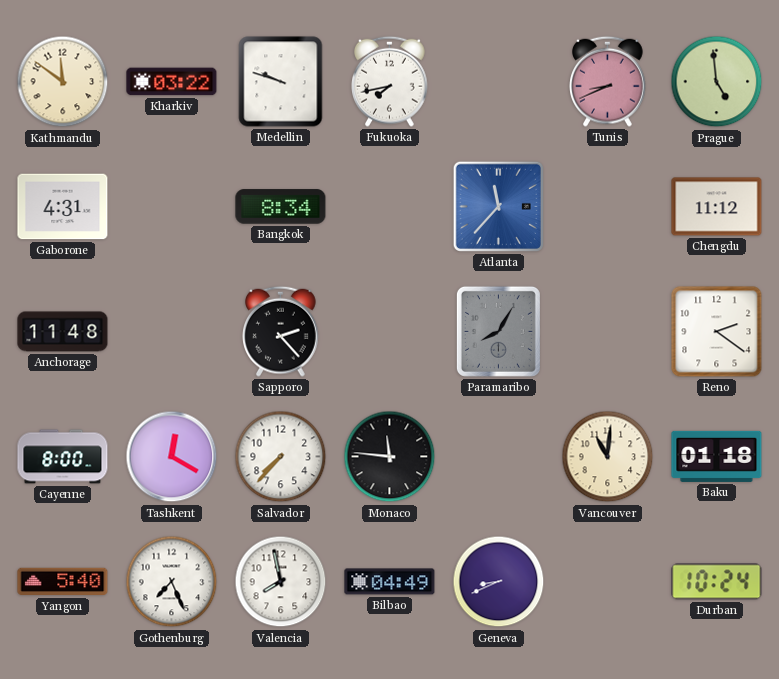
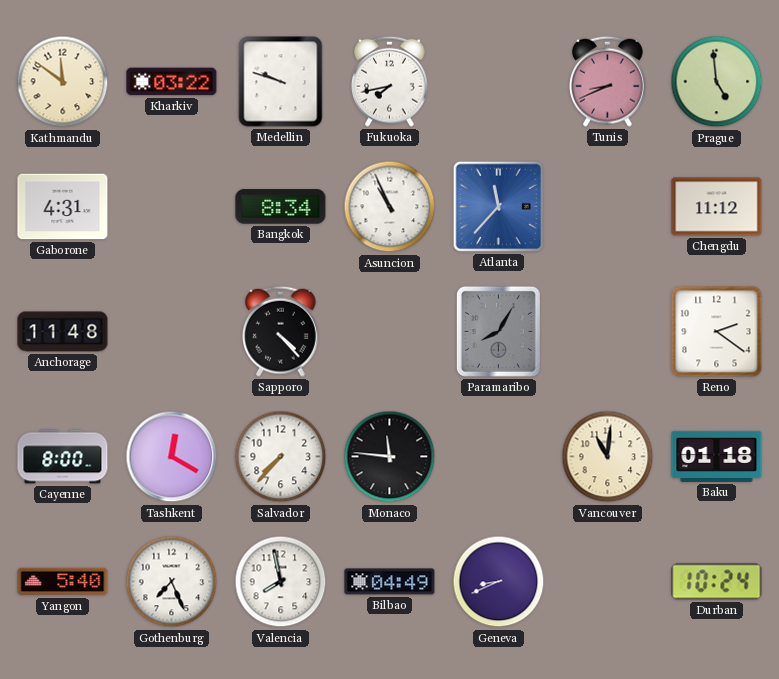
Asuncion: none -> 10:56 (390, 207)
Sapporo: 2:23 -> 4:23 (281, 331)
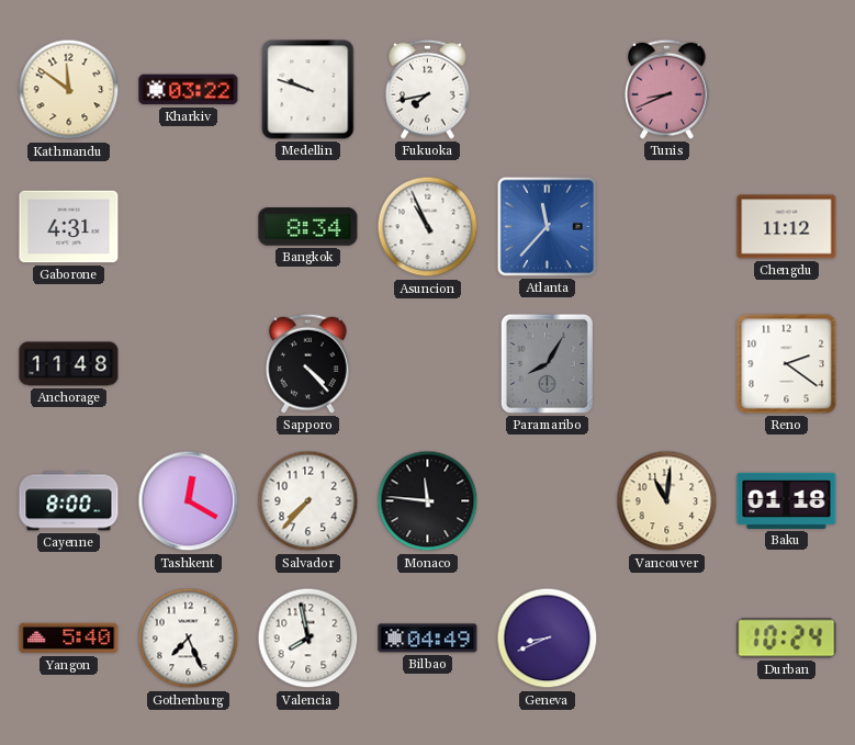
Prague: 4:59 -> none (717, 82)
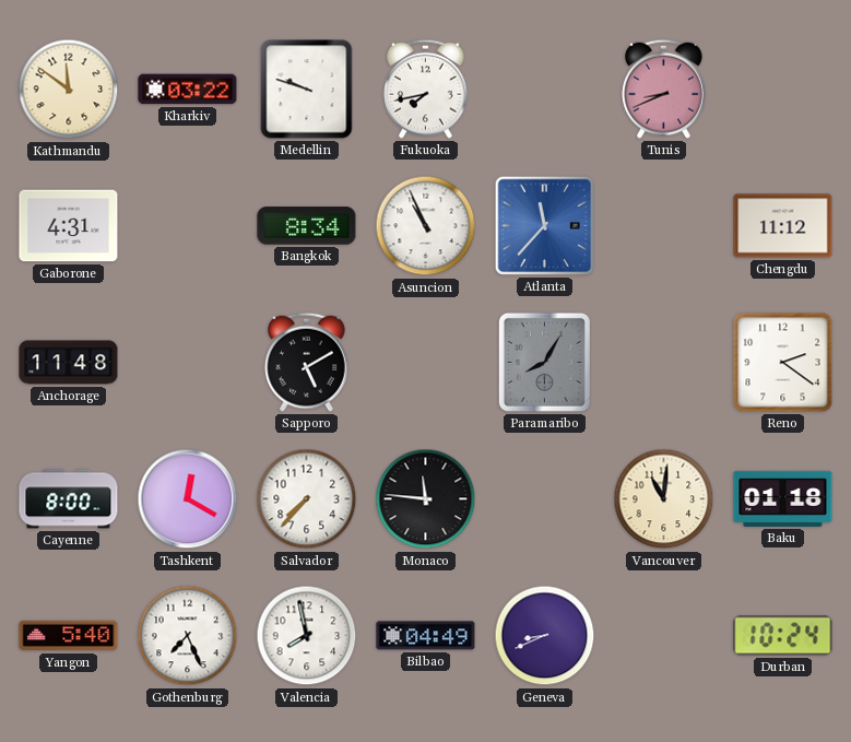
Sapporo: 4:23 -> 5:10 (307, 362)
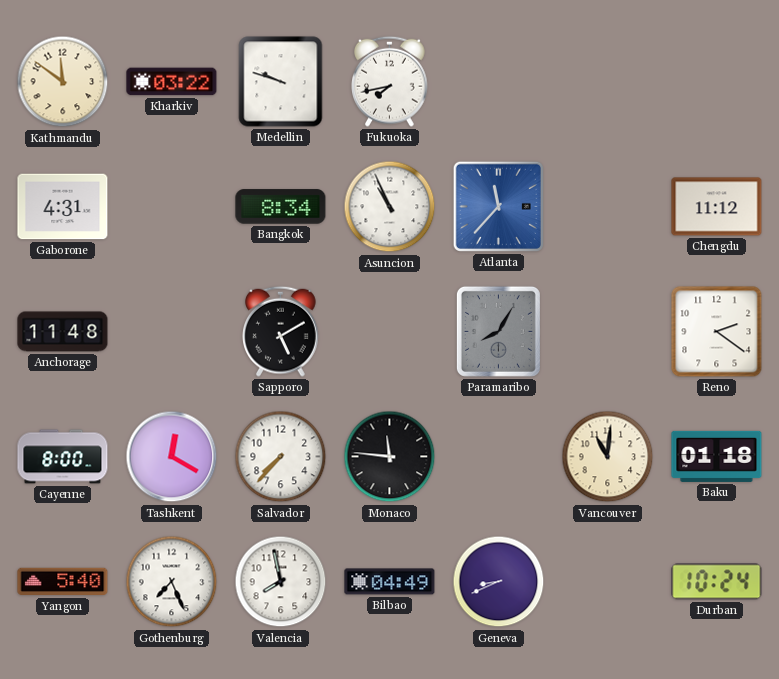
Tunis: 8:41 -> none (664, 89)
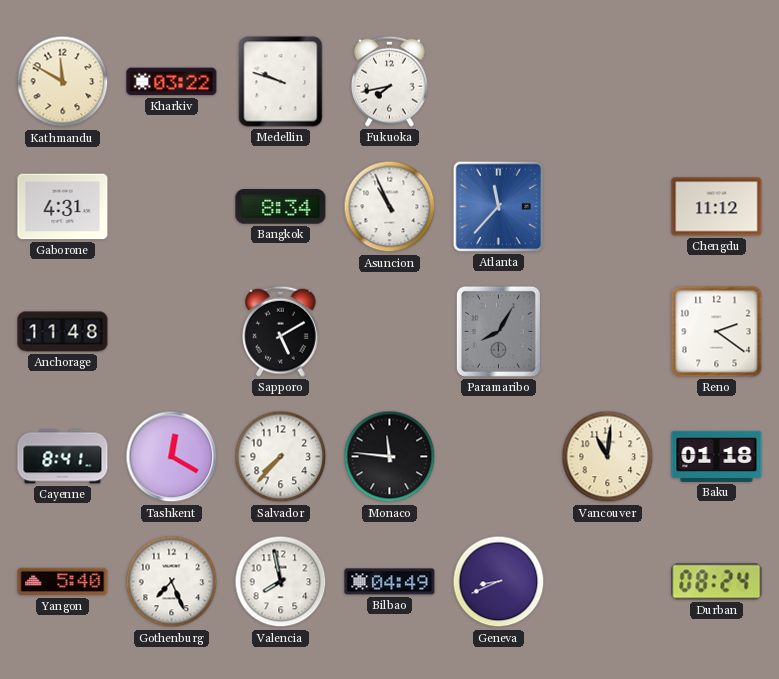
Kathmandu: 11:51 -> 11:50 (63, 82)
Cayenne: 8:00 -> 8:41 (63, 457)
Durban: 10:24 -> 08:24 (717, 582)
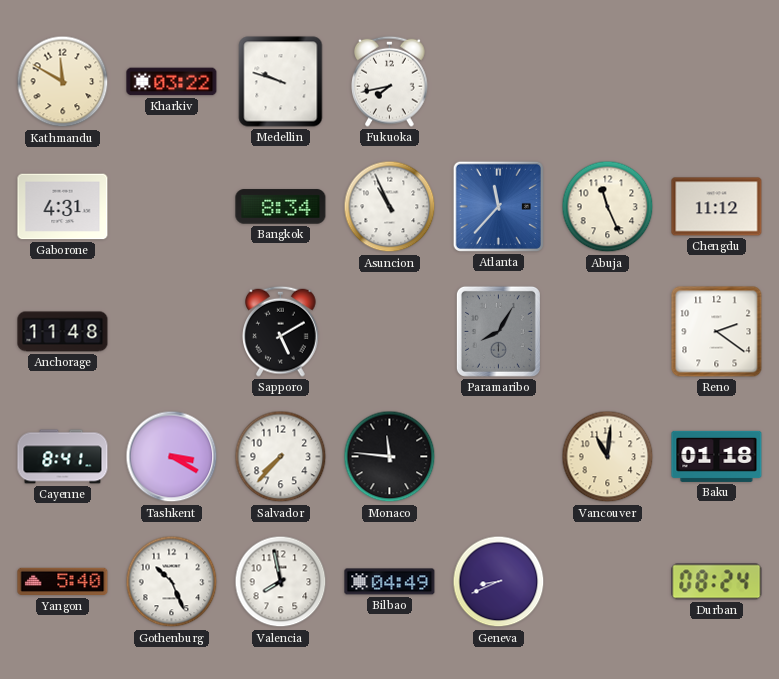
Abuja: none -> 11:26 (608, 207)
Tashkent: 12:20 -> 3:20 (172, 457)
Gothenburg: 7:26 -> 10:26 (172, 582)
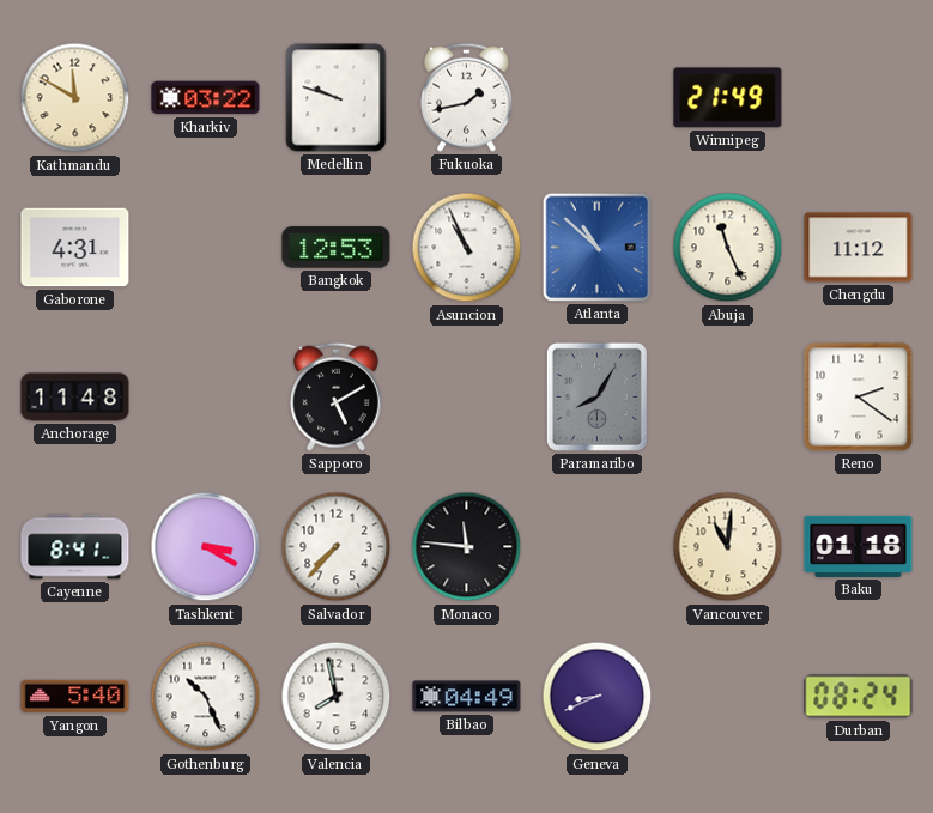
Fukuoka: 7:43 -> 1:43 (467, 97)
Winnipeg: none -> 21:49 (728, 98)
Bangkok: 8:34 -> 12:53 (337, 248)
Atlanta: 11:37 -> 10:52 (596, 247)
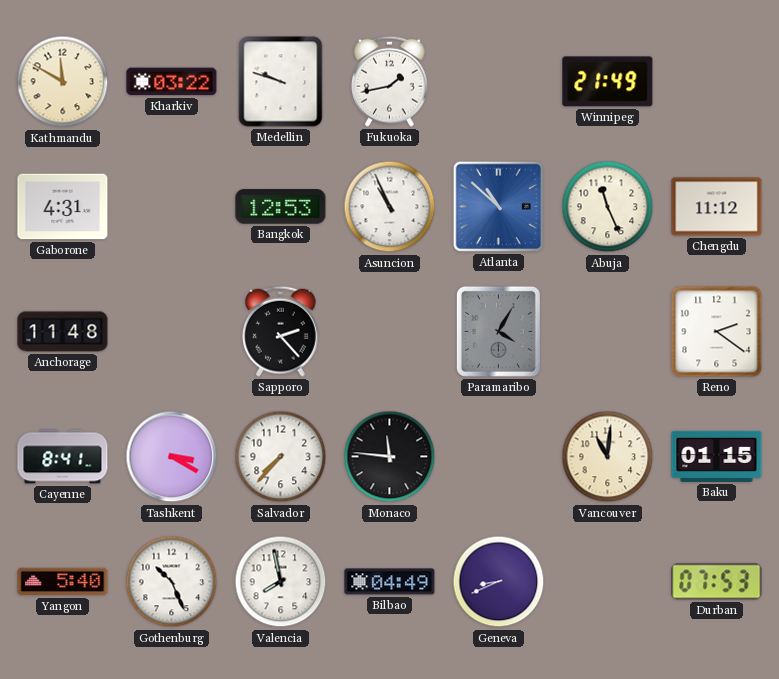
Sapporo: 5:10 -> 2:23 (281, 331)
Paramaribo: 8:05 -> 4:05 (498, 331)
Baku: 01:18 -> 01:15 (717, 456)
Durban: 08:24 -> 07:53 (717, 582)
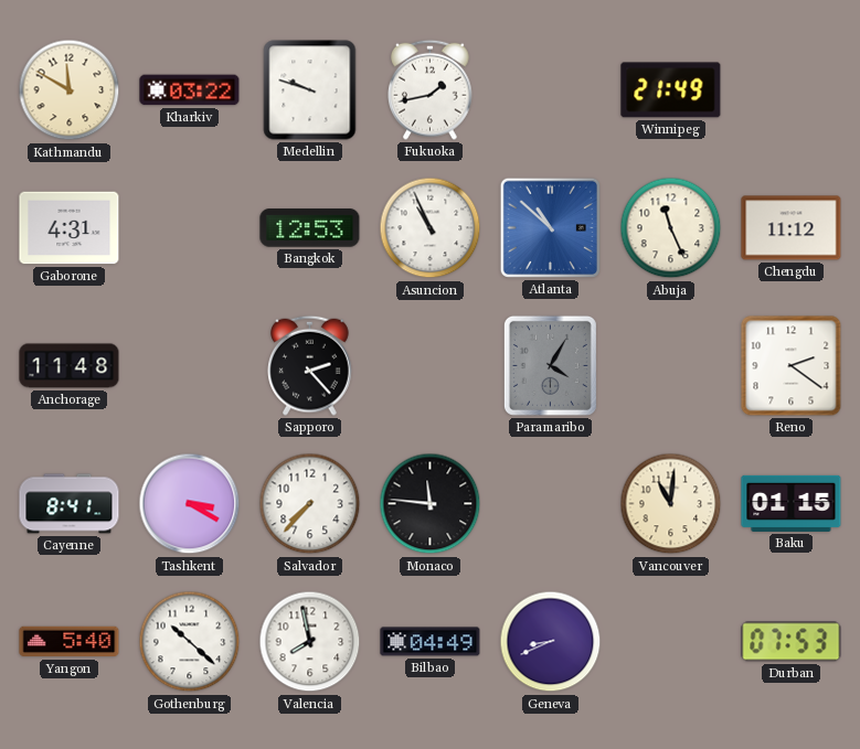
Gothenburg: 10:26 -> 10:22 (190, 642)
